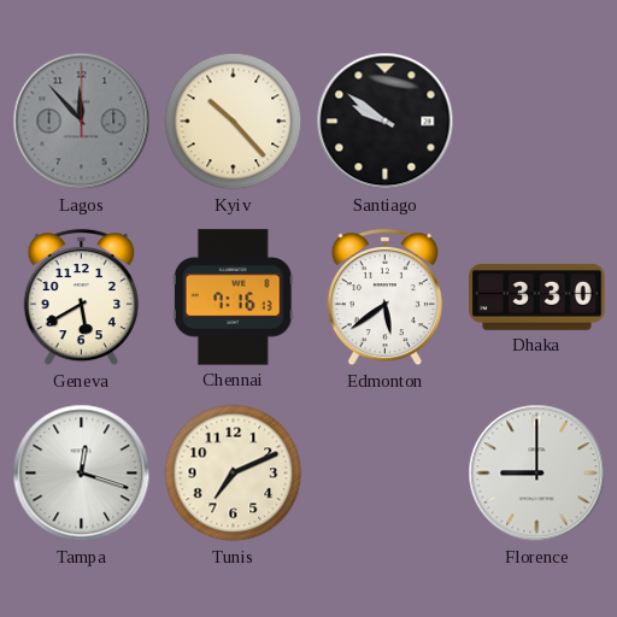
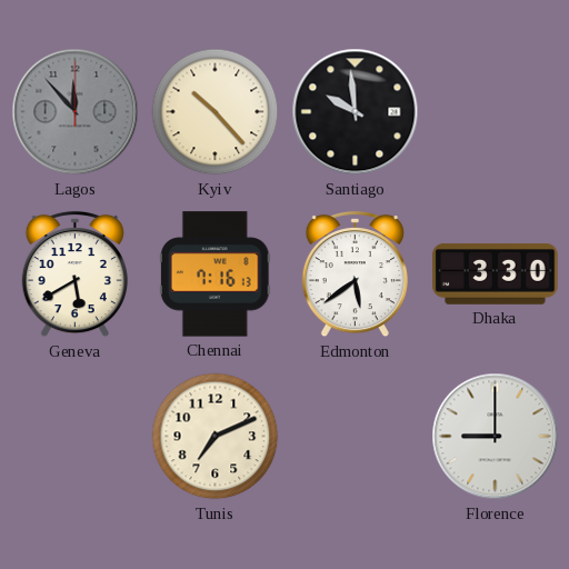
Santiago: 9:51 -> 9:59 (356, 112)
Tampa: 12:18 -> none (82, 474)
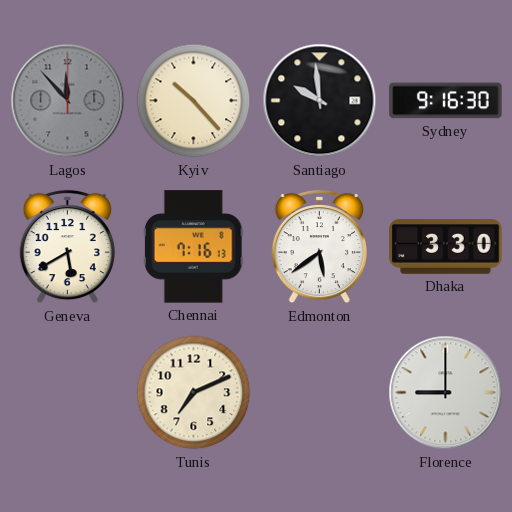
Sydney: none -> 9:16 (446, 101)
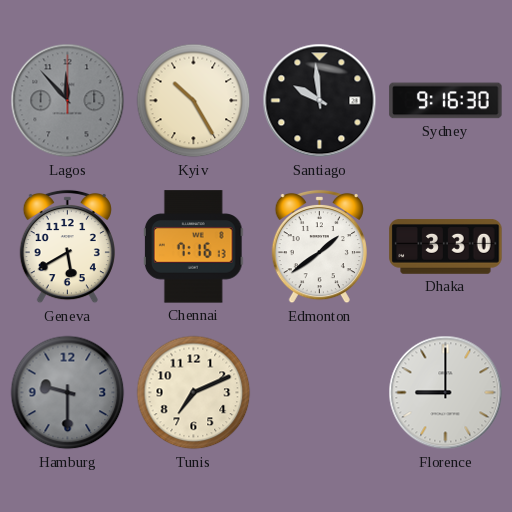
Kyiv: 10:23 -> 10:25 (194, 101)
Edmonton: 5:39 -> 1:39 (319, 247)
Hamburg: none -> 9:30 (68, 393)
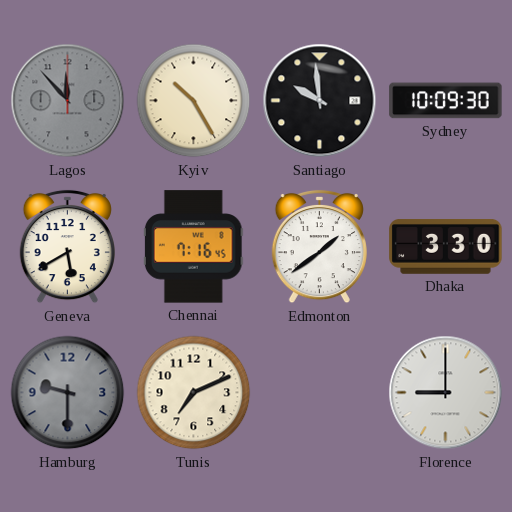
Sydney: 9:16 -> 10:09 (446, 101)
Chennai: 7:16:13 -> 7:16:45 (193, 247)
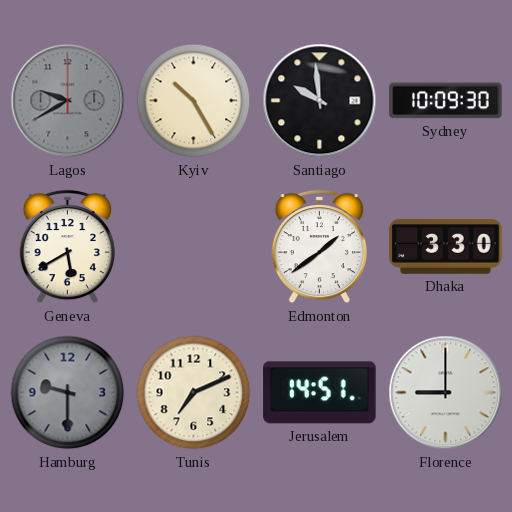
Lagos: 11:53 -> 9:40 (68, 101)
Chennai: 7:16 -> none (193, 247)
Jerusalem: none -> 14:51 (320, 393)
